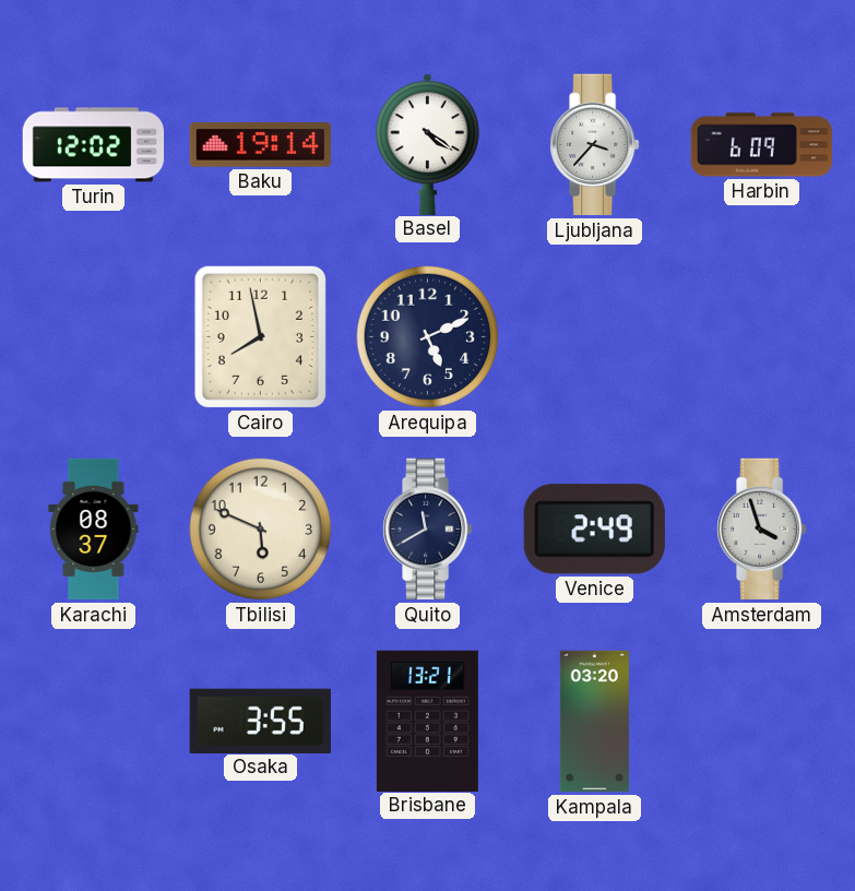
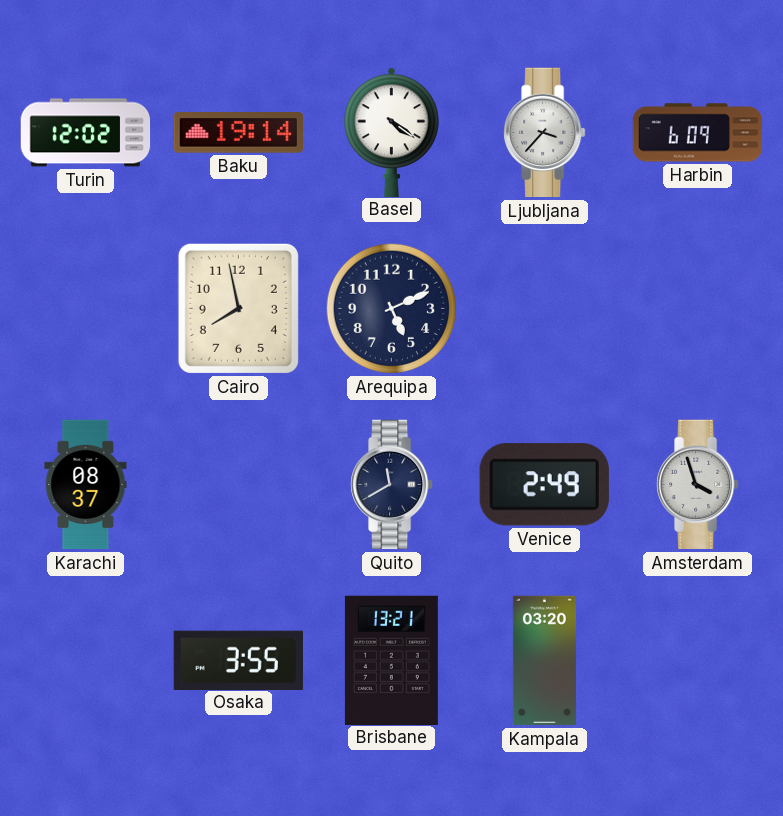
Tbilisi: 5:49 -> none (261, 530)
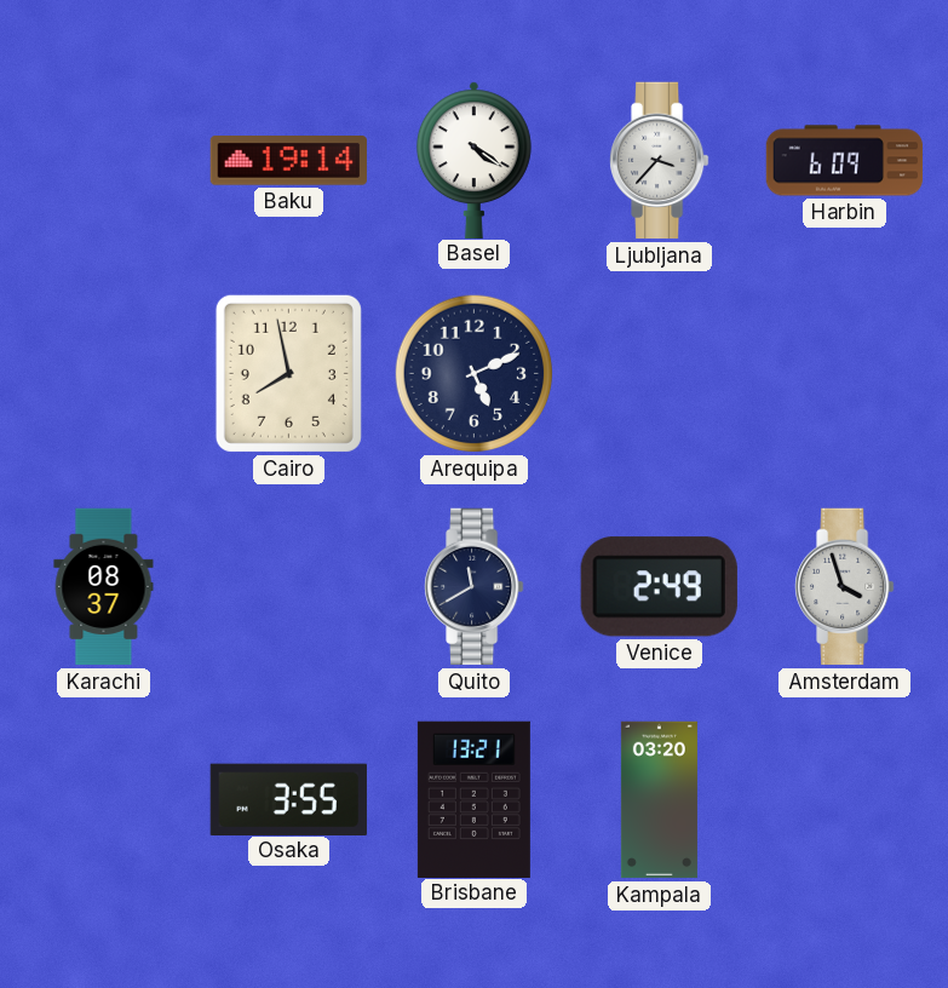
Turin: 12:02 -> none (86, 133)
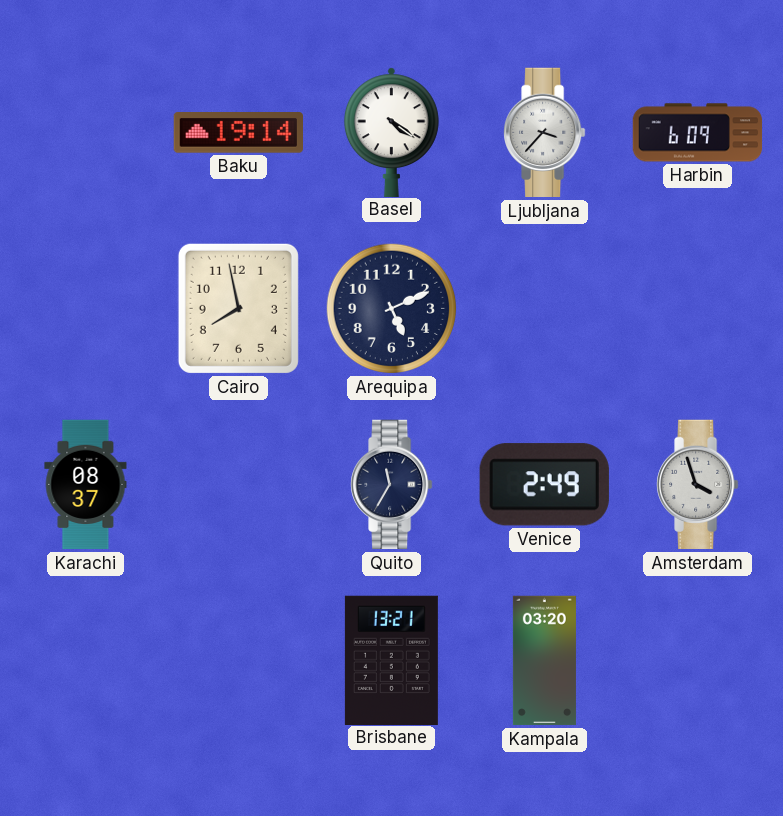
Quito: 11:40 -> 11:35 (392, 485)
Osaka: 3:55 -> none (288, 799)
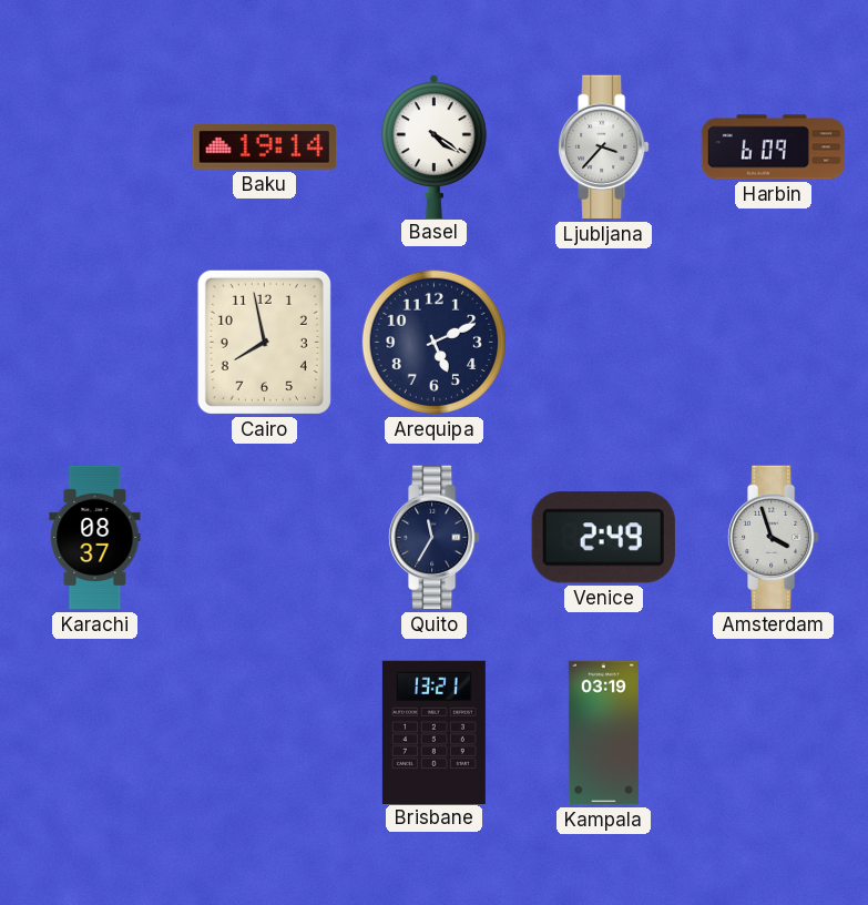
Kampala: 03:20 -> 03:19 (603, 733)
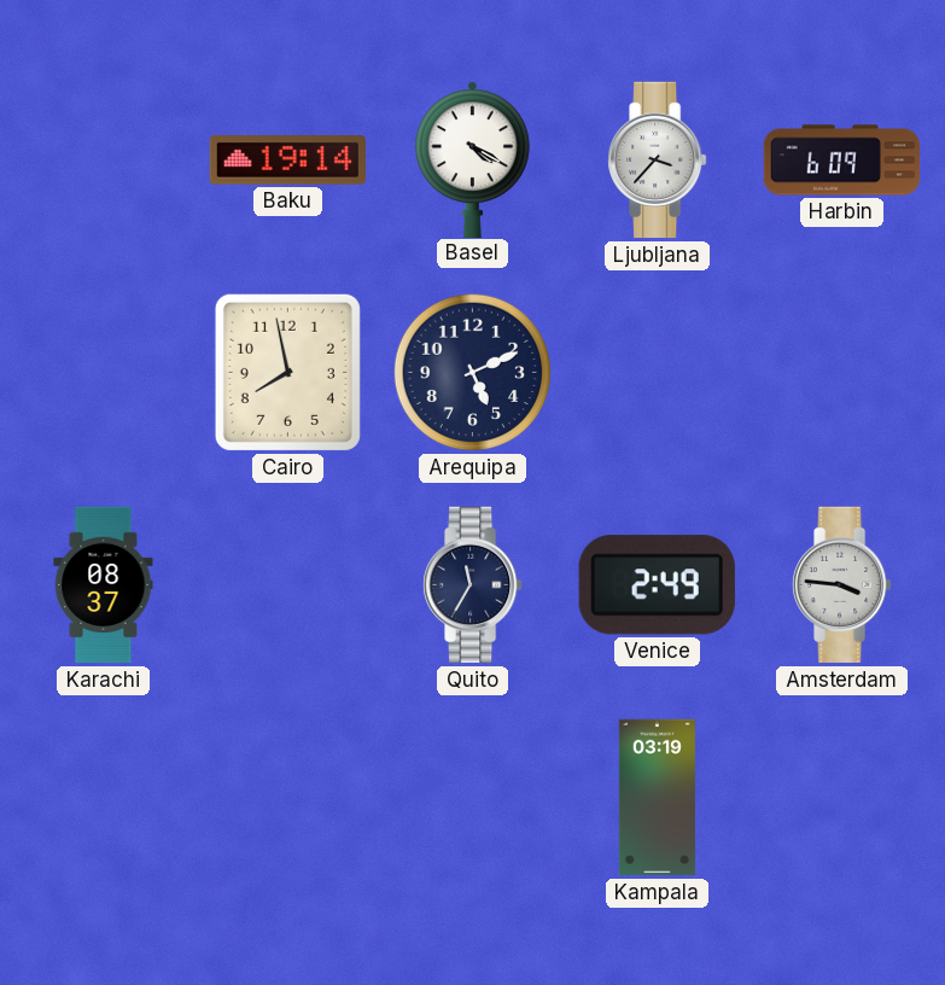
Basel: 4:21 -> 4:20 (472, 159)
Amsterdam: 3:57 -> 3:46 (842, 585)
Brisbane: 13:21 -> none (433, 732)
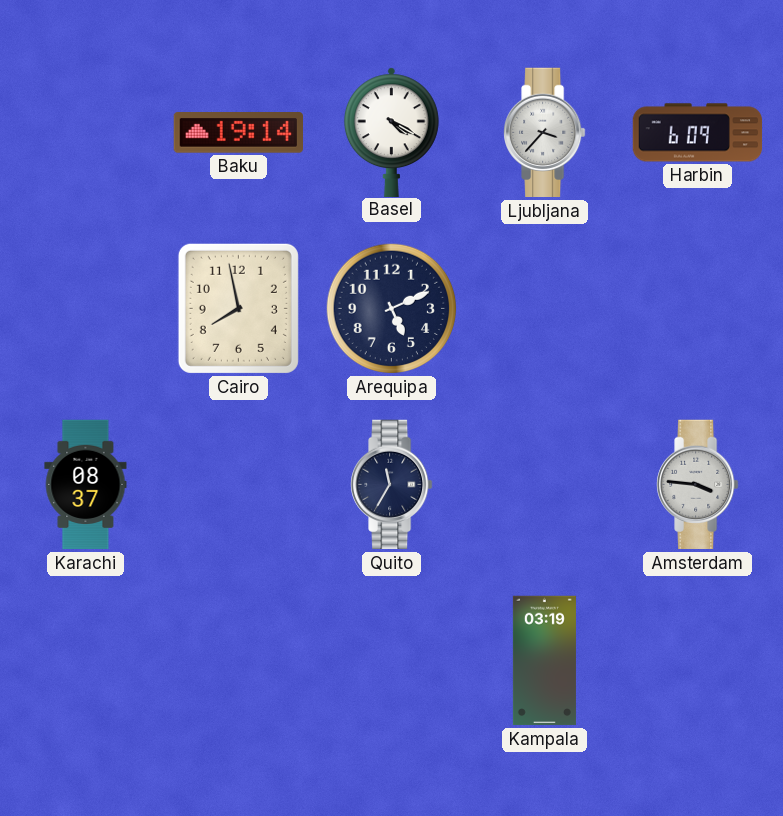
Venice: 2:49 -> none (657, 585)
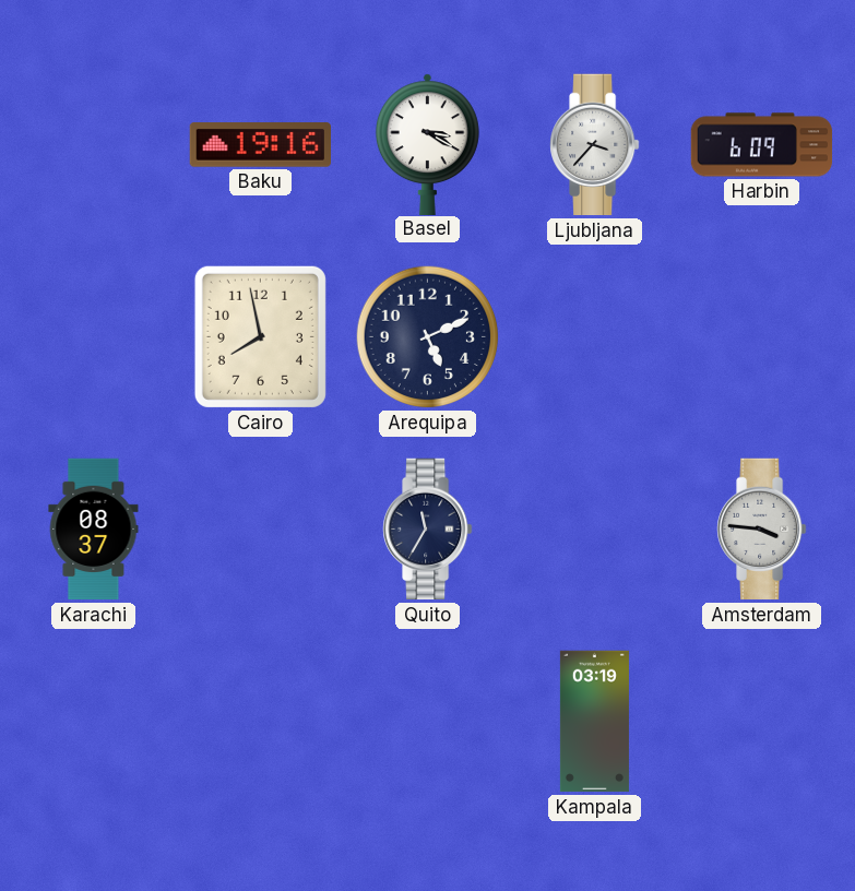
Baku: 19:14 -> 19:16 (260, 145)
Basel: 4:20 -> 3:20 (427, 144)
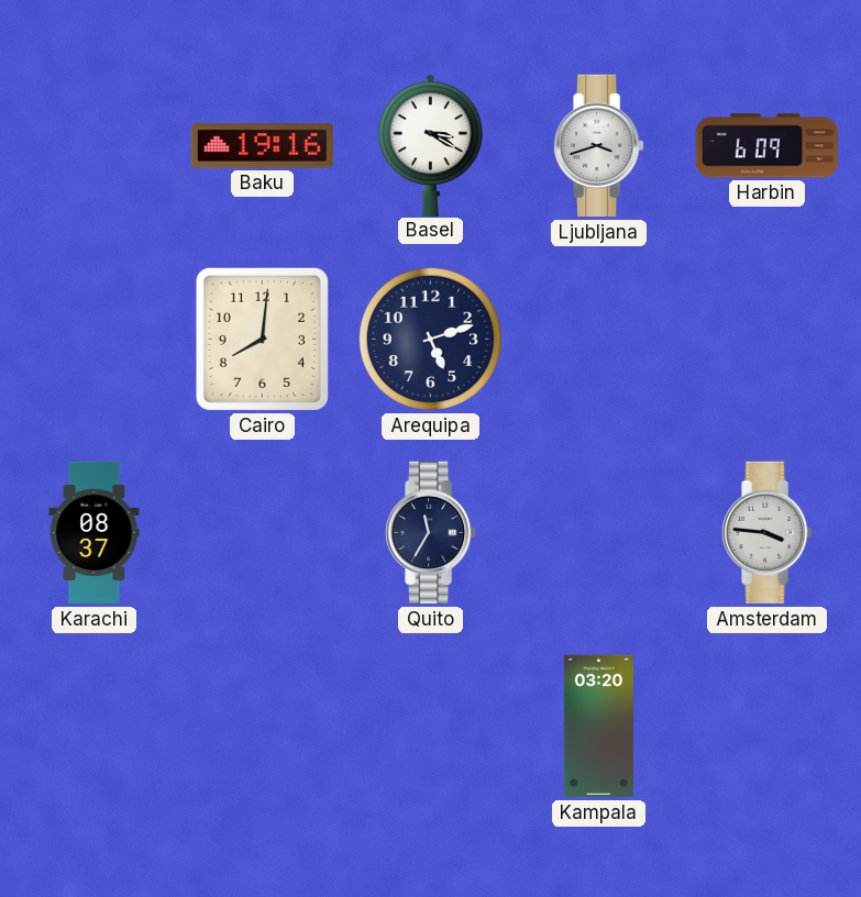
Ljubljana: 3:37 -> 3:42 (599, 146)
Cairo: 7:58 -> 8:01 (262, 339)
Arequipa: 5:11 -> 5:12 (431, 340)
Kampala: 03:19 -> 03:20 (598, 727)
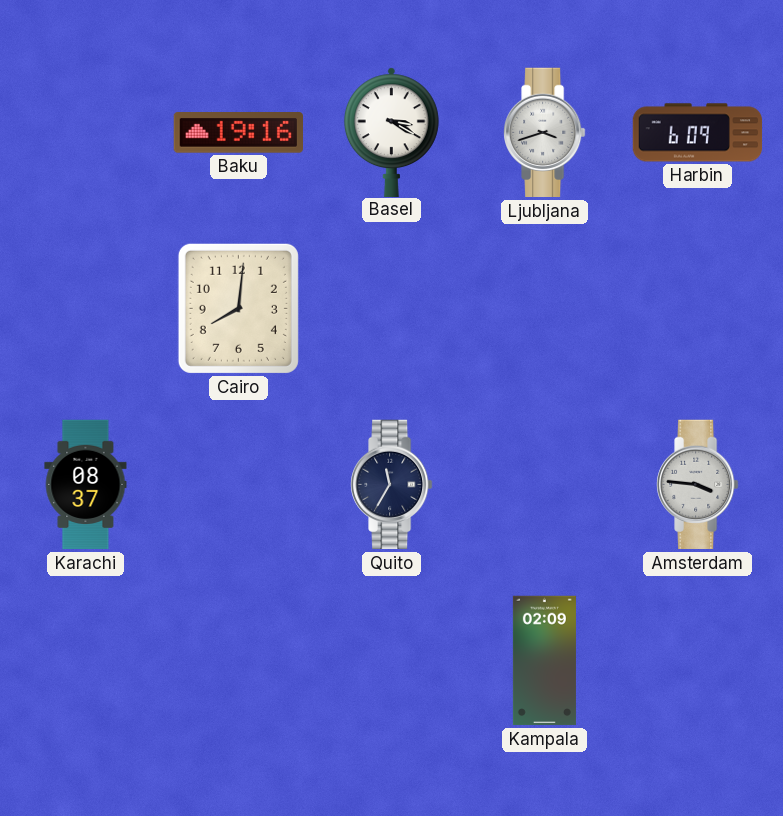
Arequipa: 5:12 -> none (431, 340)
Kampala: 03:20 -> 02:09 (544, 661)
